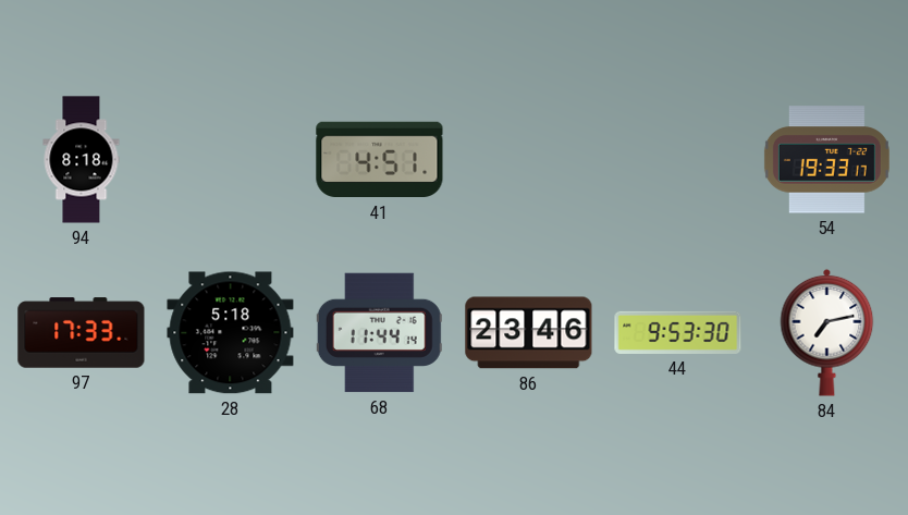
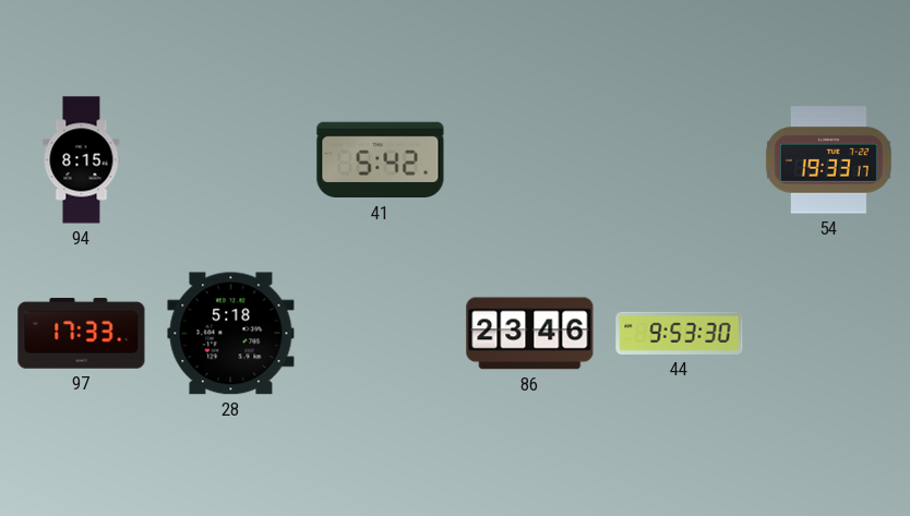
94: 8:18 -> 8:15 (82, 160)
41: 4:51 -> 5:42 (381, 160)
68: 11:44 -> none (379, 333)
84: 7:13 -> none (827, 332)
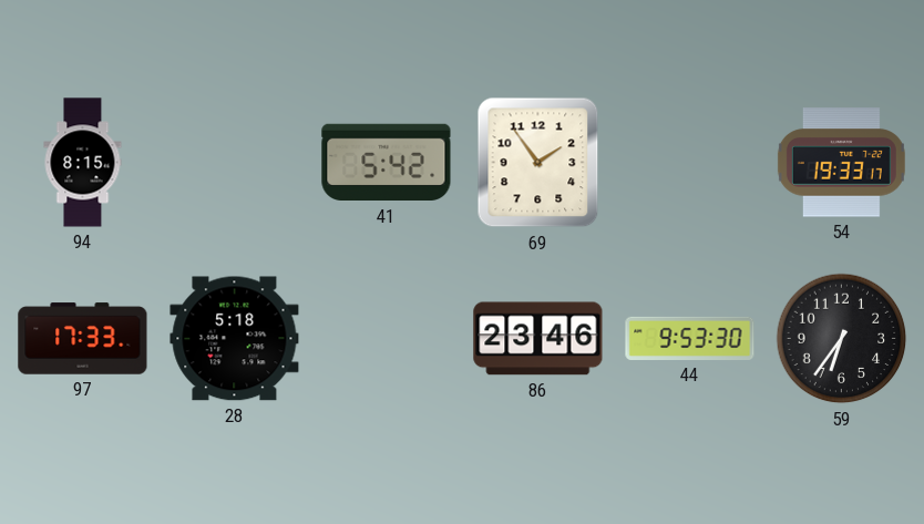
69: none -> 1:54 (538, 163)
59: none -> 6:36 (842, 339)
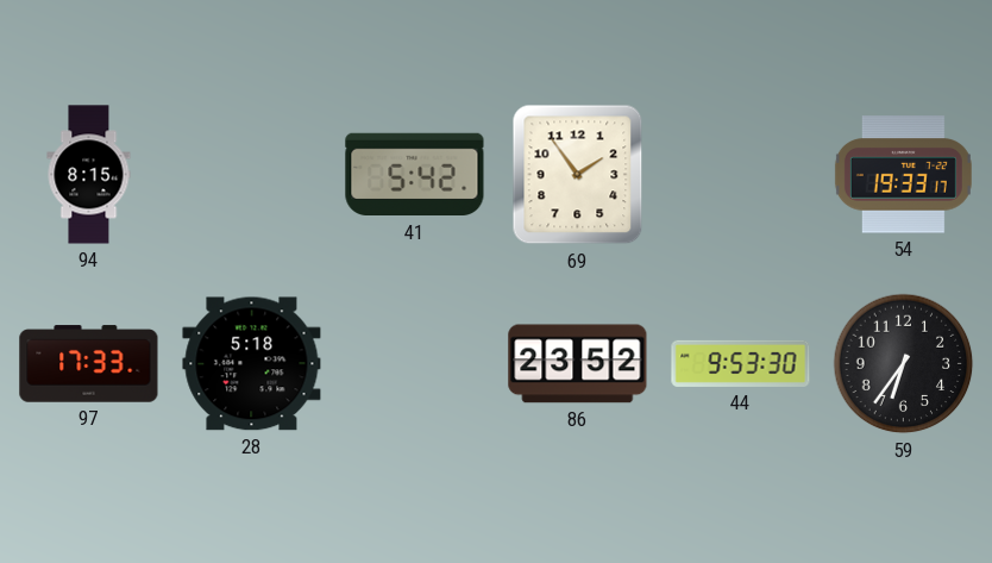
86: 23:46 -> 23:52 (578, 364)
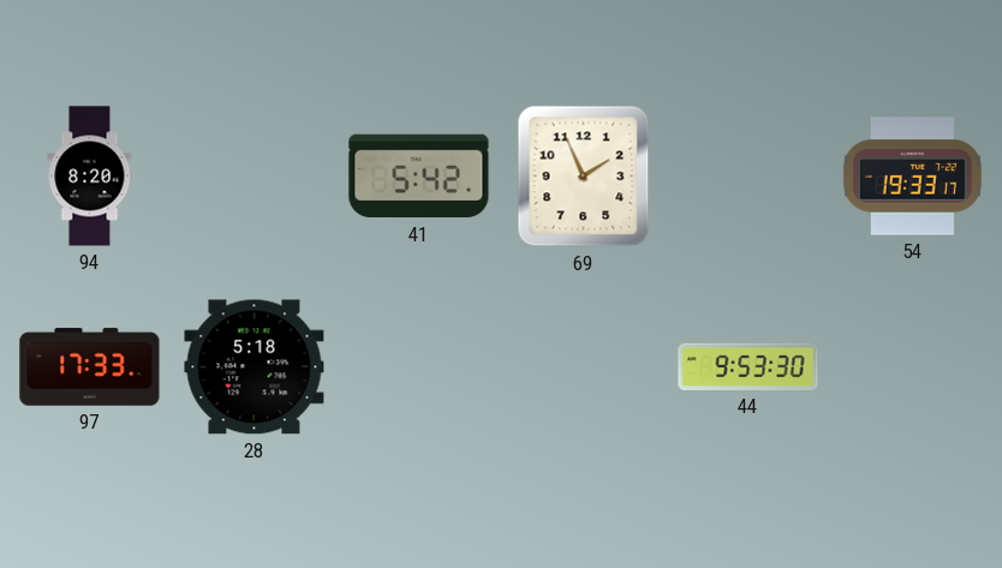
94: 8:15 -> 8:20 (90, 177)
69: 1:54 -> 1:56 (584, 177)
86: 23:52 -> none (578, 364)
59: 6:36 -> none (904, 364)
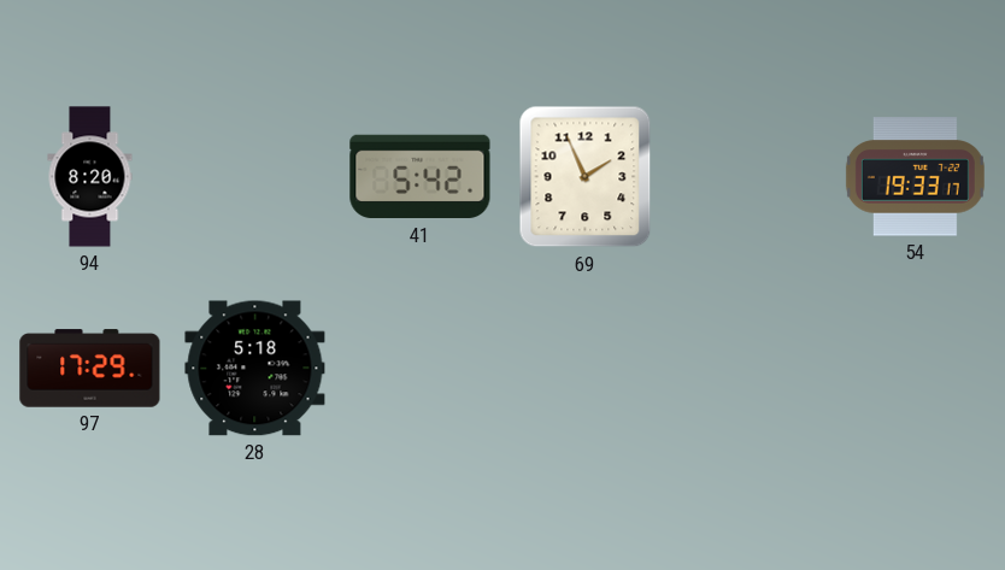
97: 17:33 -> 17:29 (90, 369)
44: 9:53 -> none (748, 366)
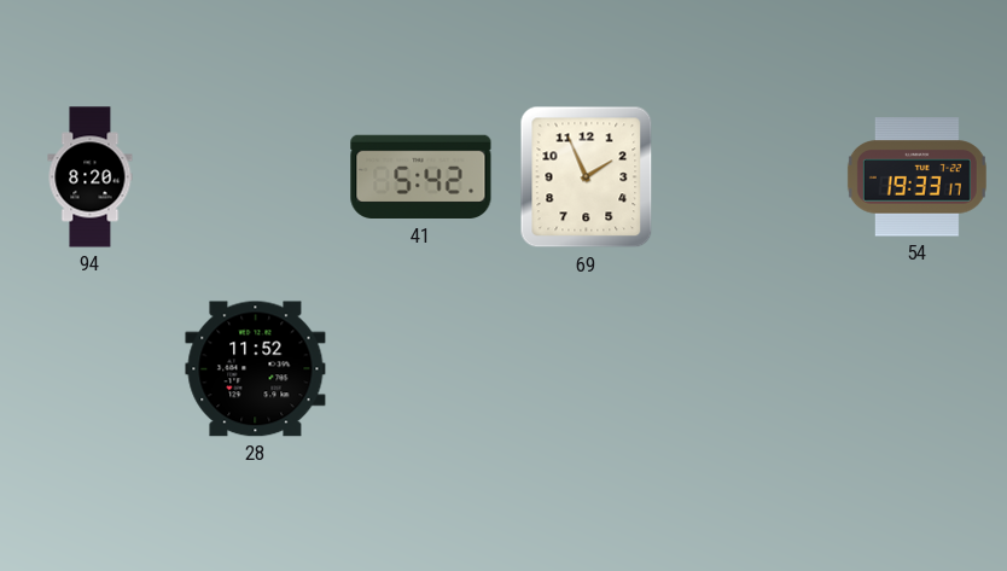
97: 17:29 -> none (90, 369)
28: 5:18 -> 11:52 (256, 369)
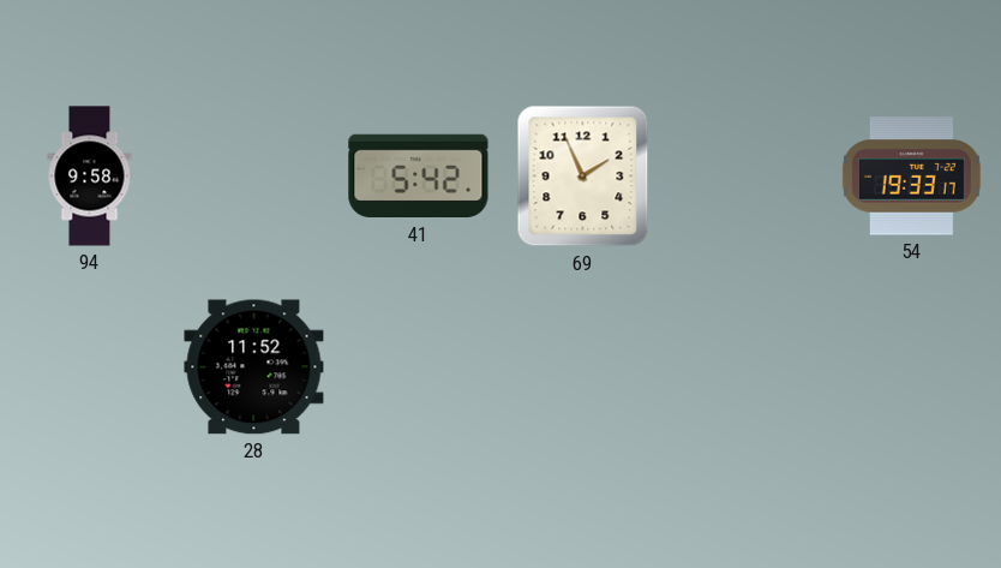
94: 8:20 -> 9:58 (90, 177)
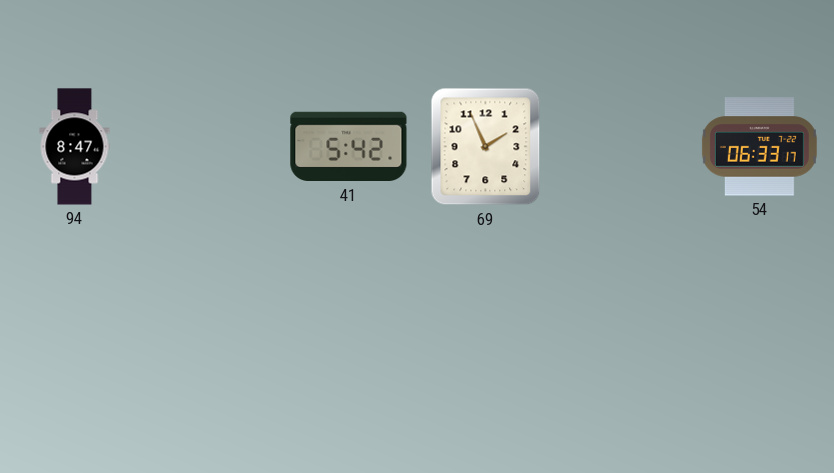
94: 9:58 -> 8:47 (75, 147)
54: 19:33 -> 06:33 (759, 147)
28: 11:52 -> none (254, 367)
